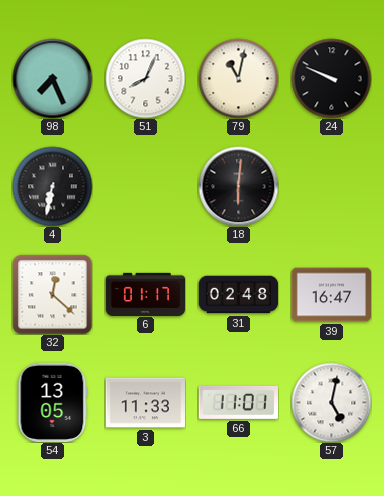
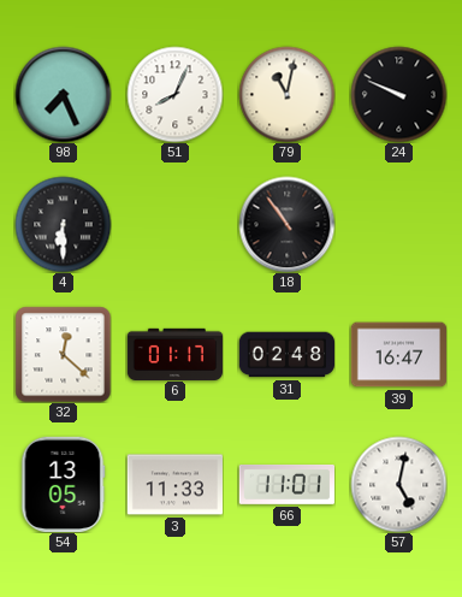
4: 6:32 -> 6:30 (63, 224)
18: 6:01 -> 10:54 (286, 224)
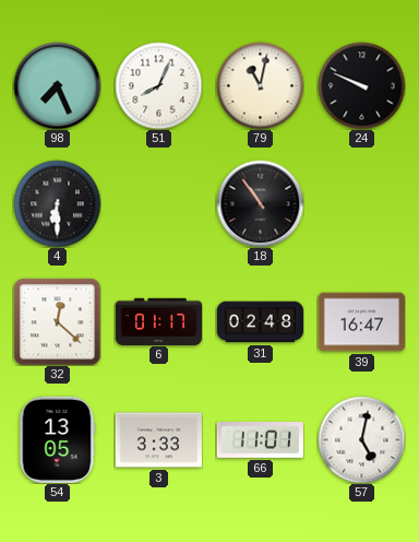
3: 11:33 -> 3:33 (158, 440)
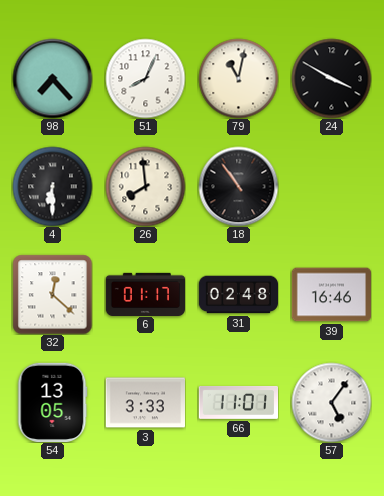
98: 7:26 -> 7:23 (52, 78)
24: 9:49 -> 3:50 (331, 78)
26: none -> 7:59 (145, 186)
39: 16:47 -> 16:46 (331, 295)
57: 5:02 -> 5:06 (331, 402)
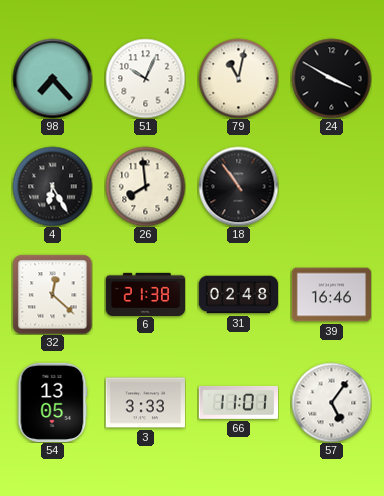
51: 8:04 -> 10:04 (145, 78)
4: 6:30 -> 6:25 (52, 186)
6: 01:17 -> 21:38 (145, 294)
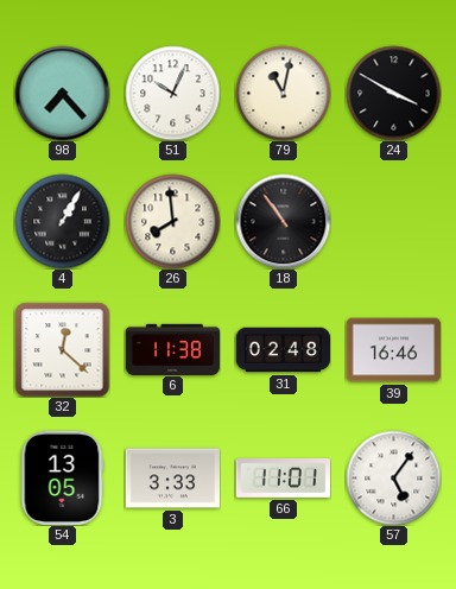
4: 6:25 -> 1:05 (62, 221)
6: 21:38 -> 11:38 (172, 349)
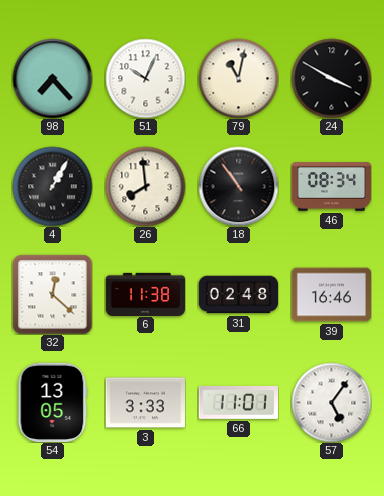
46: none -> 08:34 (331, 187)
